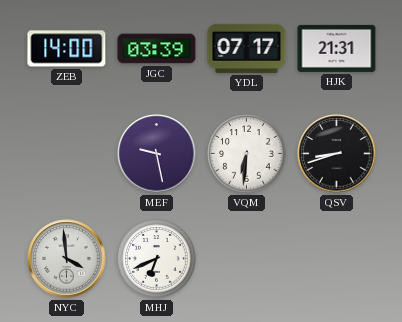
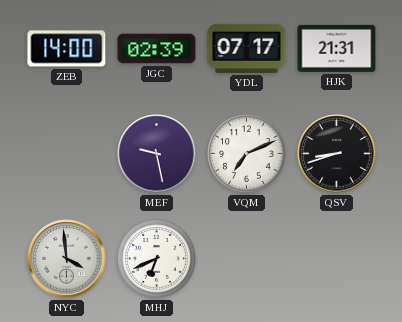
JGC: 03:39 -> 02:39 (157, 49)
VQM: 6:31 -> 7:11 (247, 154)
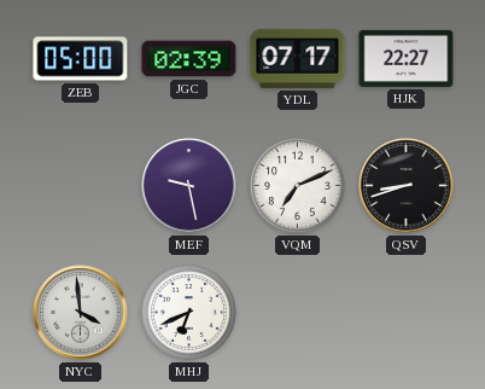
ZEB: 14:00 -> 05:00 (81, 59)
HJK: 21:31 -> 22:27 (407, 58)
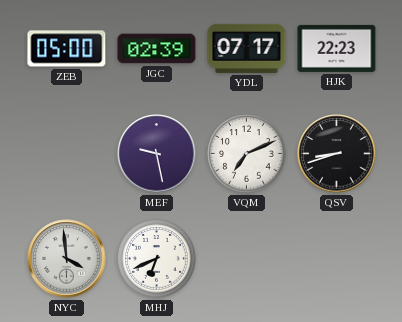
HJK: 22:27 -> 22:23 (337, 48)
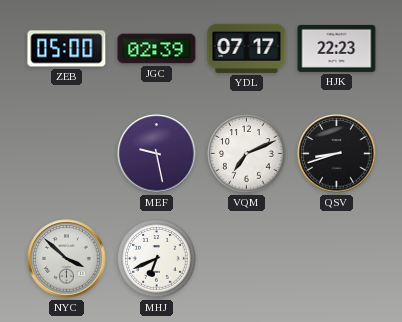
NYC: 3:59 -> 3:52 (67, 259)
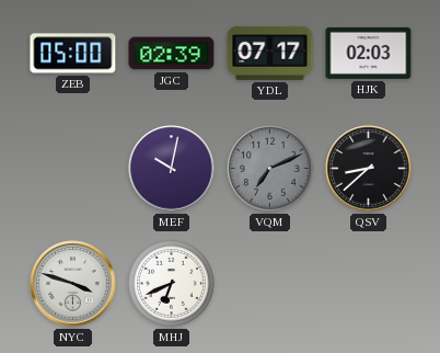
HJK: 22:23 -> 02:03 (369, 53)
MEF: 9:28 -> 10:02 (172, 169)
VQM dial: white -> grey (270, 169)
QSV: 8:42 -> 8:38 (369, 169)
NYC: 3:52 -> 3:48 (73, 284)
